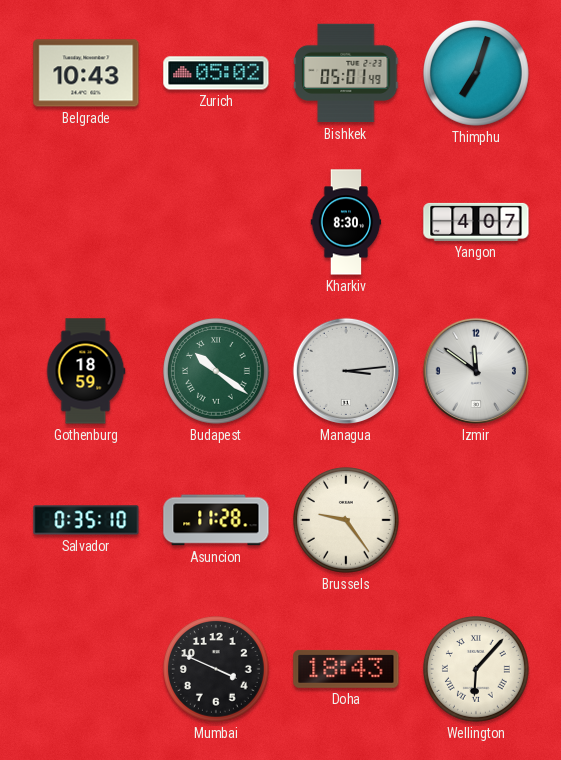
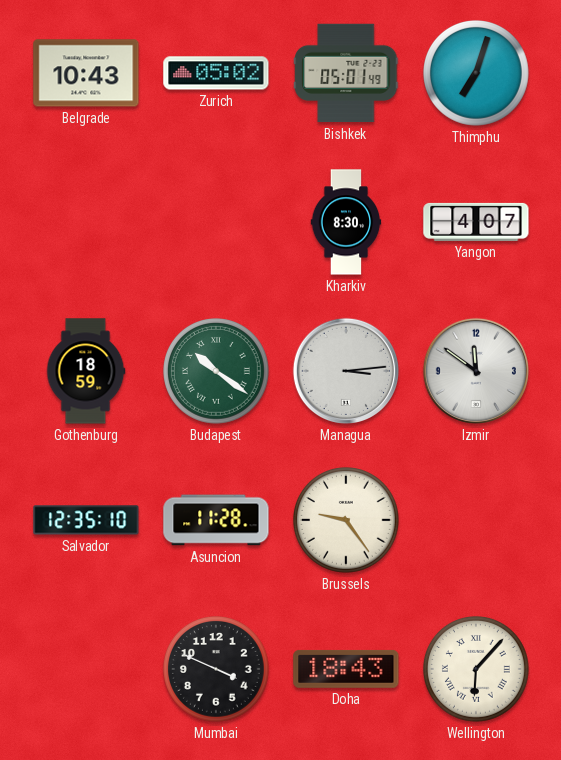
Salvador: 0:35 -> 12:35 (86, 520)
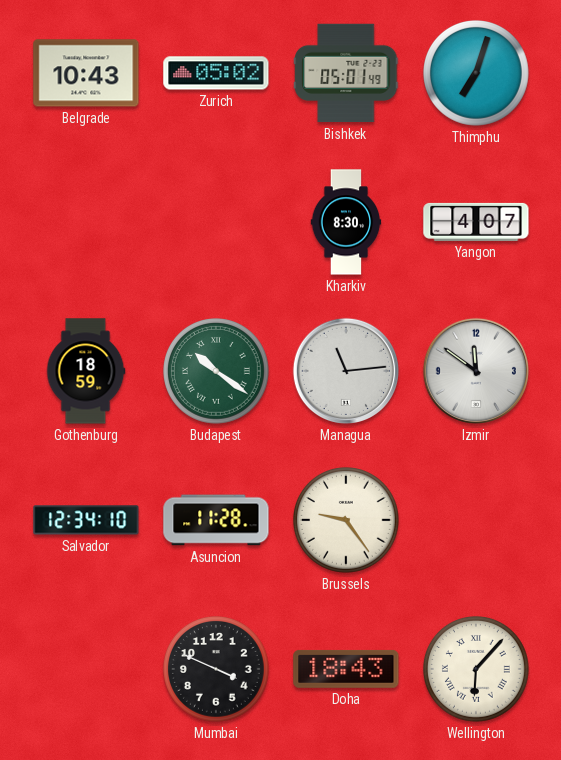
Managua: 3:14 -> 11:14 (346, 371)
Salvador: 12:35 -> 12:34 (86, 520)
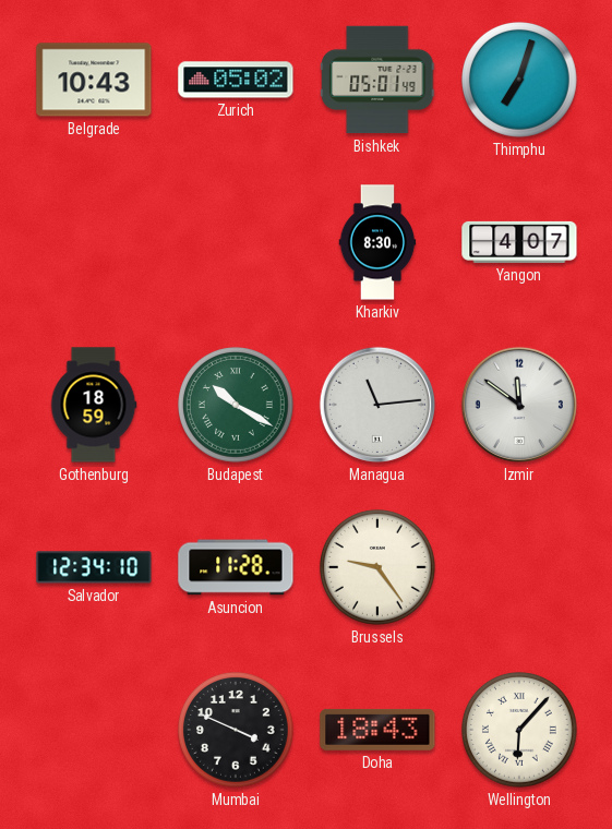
Budapest: 10:21 -> 10:20 (237, 406)
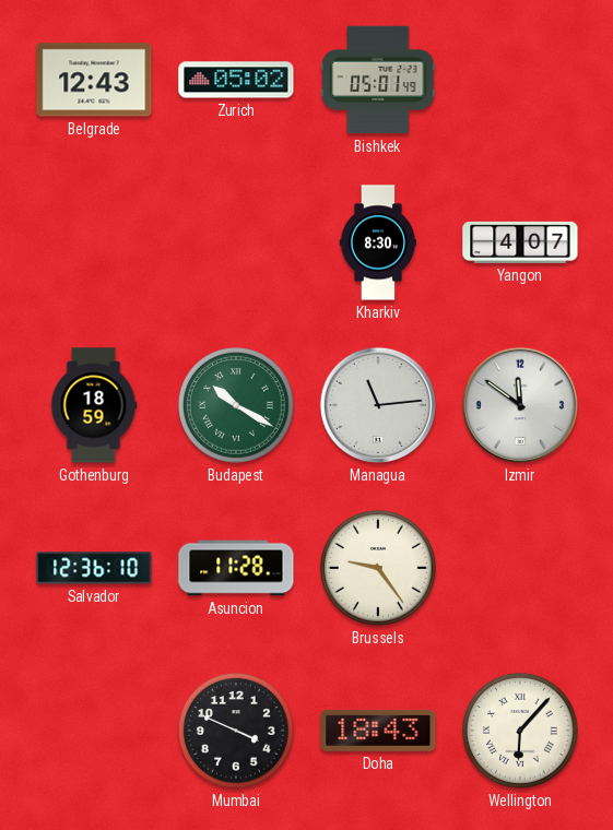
Belgrade: 10:43 -> 12:43 (94, 80)
Thimphu: 7:03 -> none (520, 81)
Salvador: 12:34 -> 12:36 (94, 568)
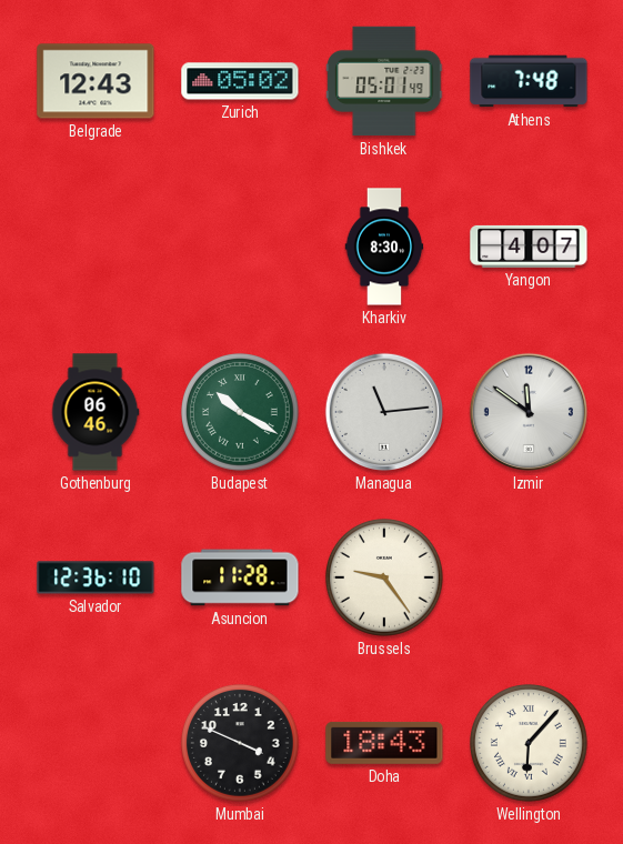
Athens: none -> 7:48 (529, 81)
Gothenburg: 18:59 -> 06:46 (96, 412)
